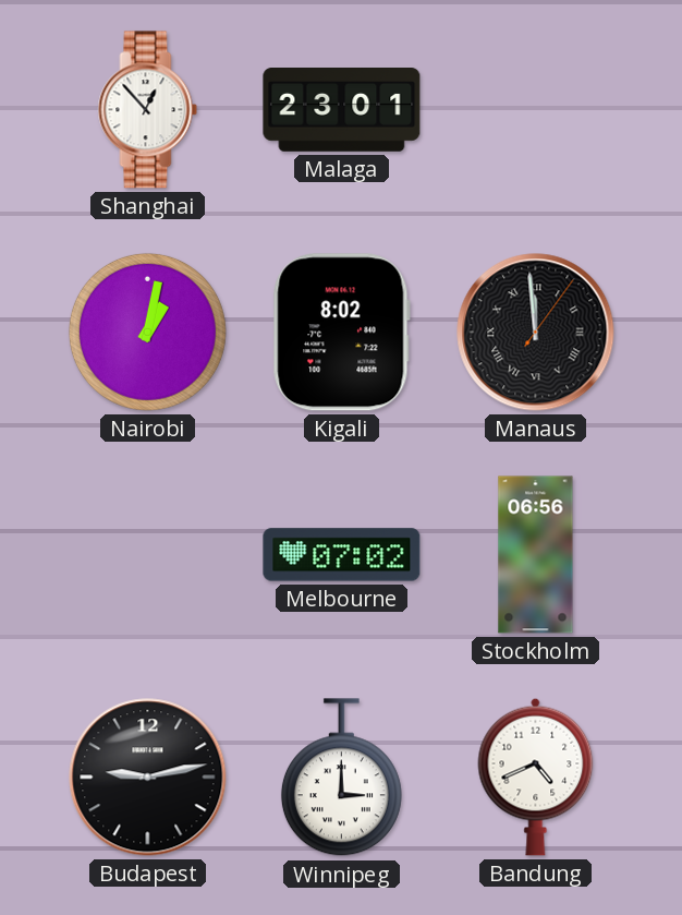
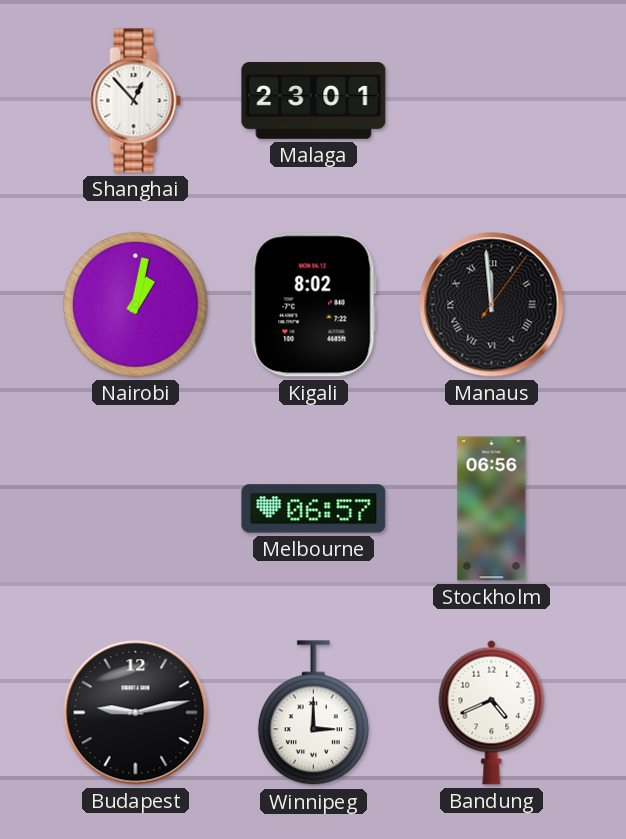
Melbourne: 07:02 -> 06:57 (314, 509)
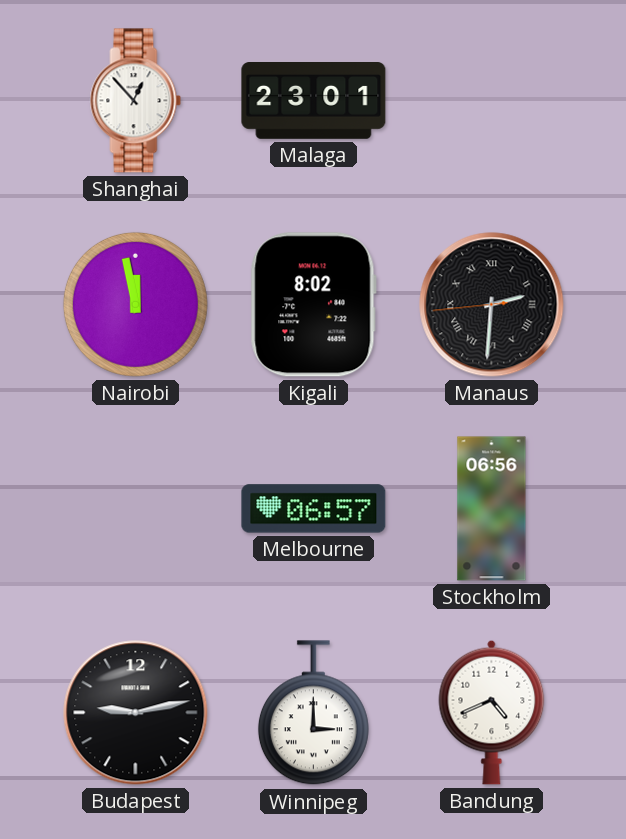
Nairobi: 1:02 -> 11:58 (135, 304)
Manaus: 11:59 -> 2:30 (492, 305)
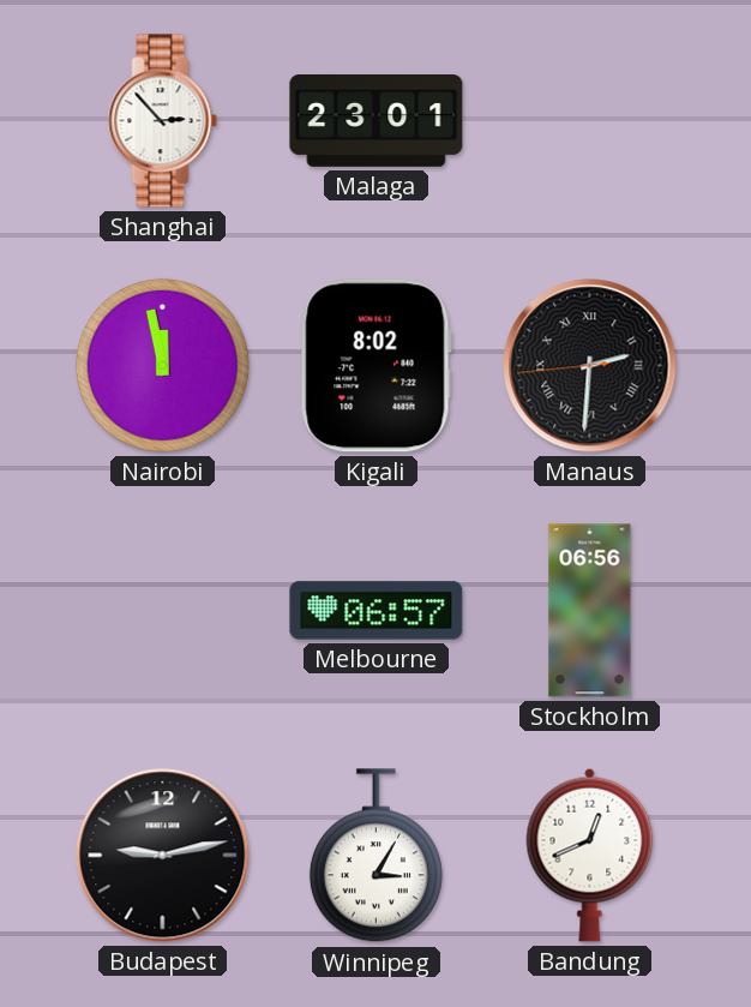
Shanghai: 12:53 -> 2:53 (163, 121)
Winnipeg: 3:00 -> 3:05 (376, 856)
Bandung: 4:41 -> 12:41 (590, 855)
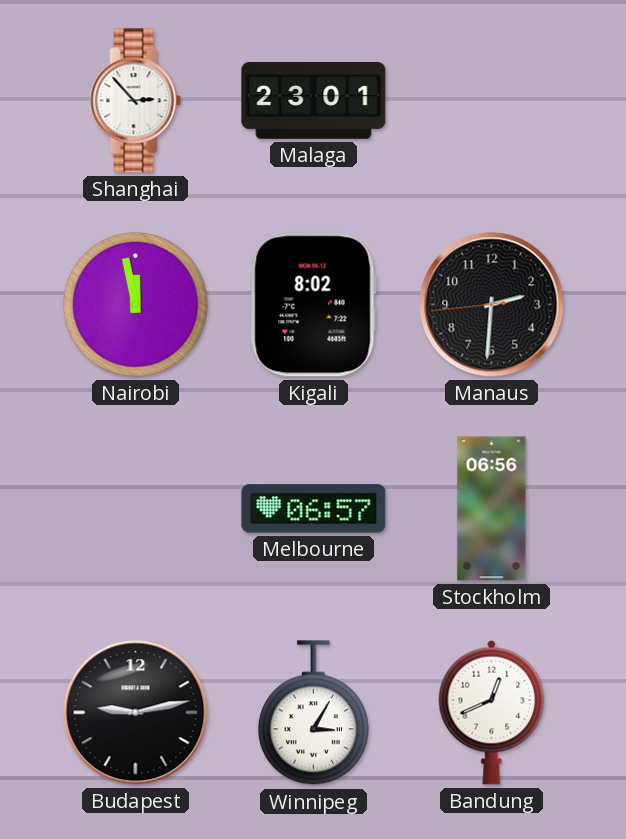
Manaus numerals: Roman -> Arabic (492, 305)
